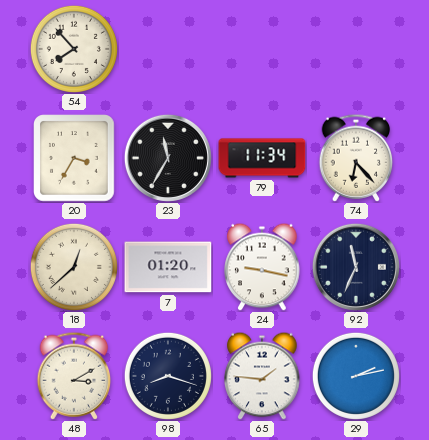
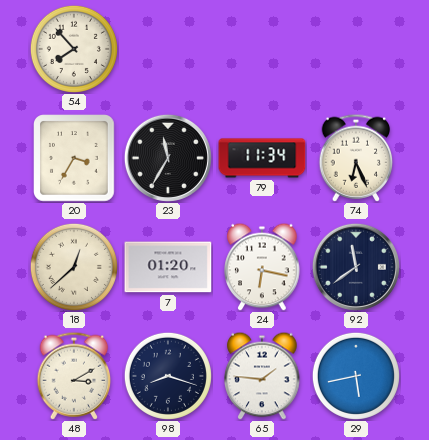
74: 6:23 -> 6:26 (356, 158)
24: 9:17 -> 6:17 (262, 267)
92: 11:34 -> 11:39 (356, 267)
29: 2:13 -> 5:43 (356, 376)
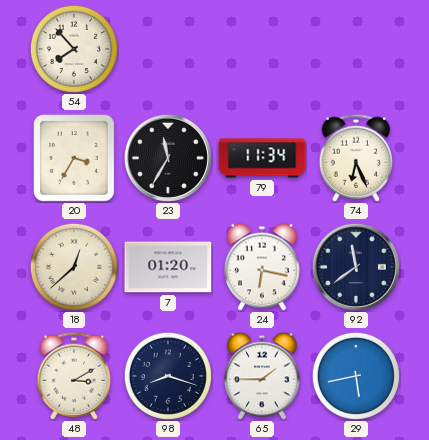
65: 1:46 -> 1:45 (262, 376)
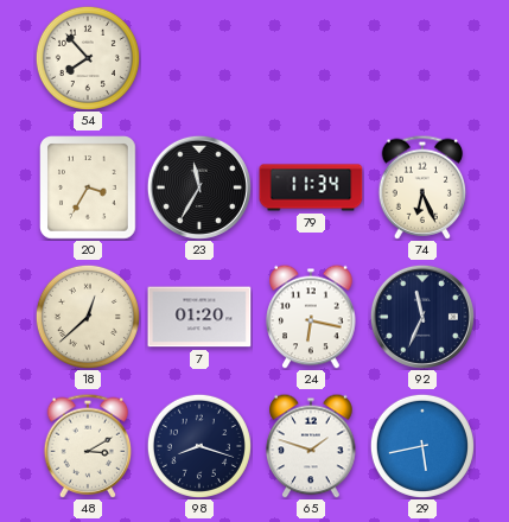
92: 11:39 -> 11:34 (422, 317)
65: 1:45 -> 1:48 (311, 446)
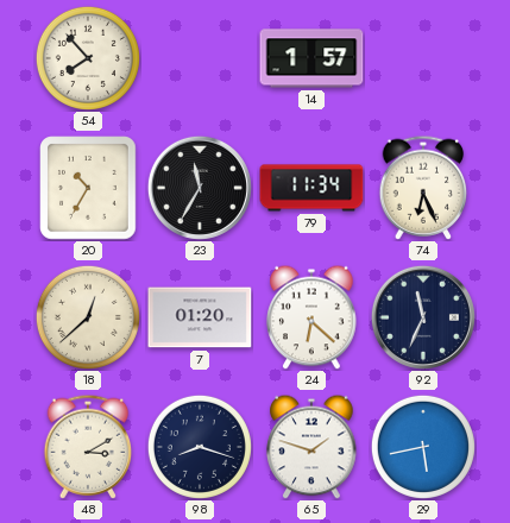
14: none -> 1:57 (311, 58)
20: 3:35 -> 10:35 (88, 188)
24: 6:17 -> 6:22 (311, 317)
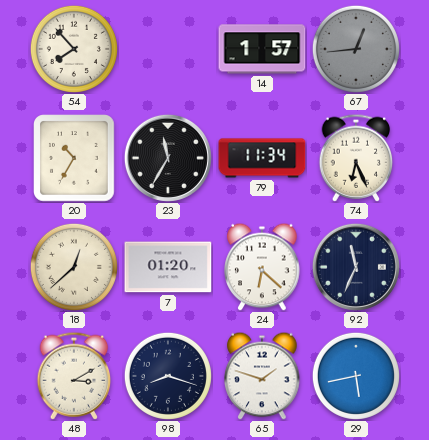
67: none -> 12:44 (356, 49)
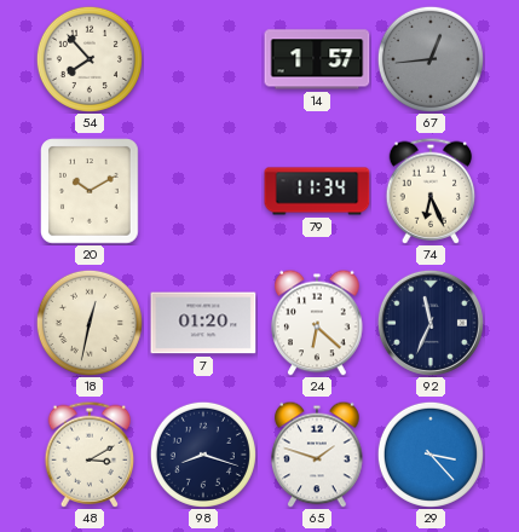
20: 10:35 -> 10:10 (90, 191)
23: 11:35 -> none (168, 158)
18: 12:38 -> 12:32 (90, 323)
29: 5:43 -> 3:23 (431, 455)
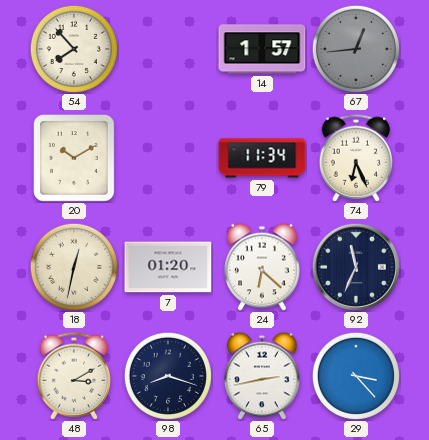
65: 1:48 -> 2:43 (262, 376)
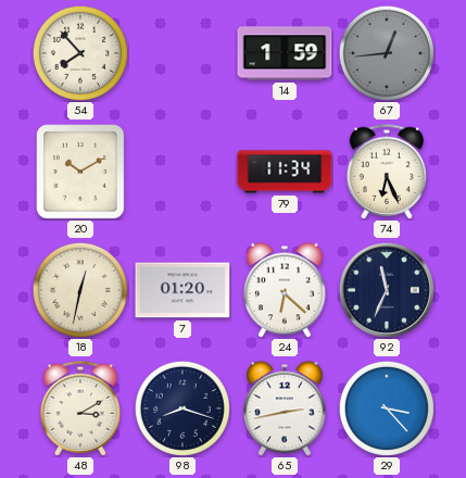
14: 1:57 -> 1:59 (285, 53)
